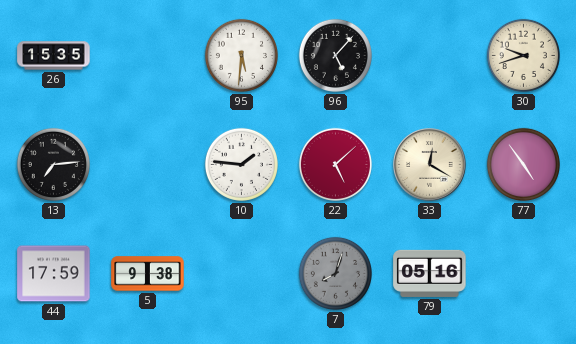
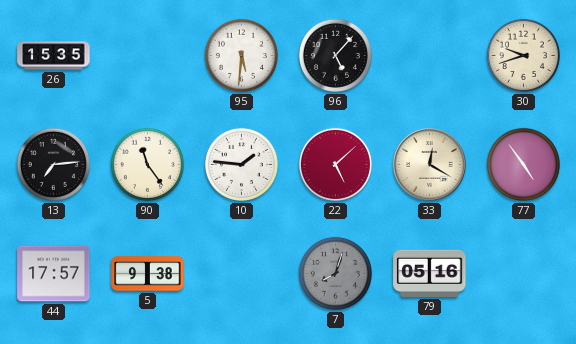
90: none -> 11:24 (147, 164)
44: 17:59 -> 17:57 (54, 274)
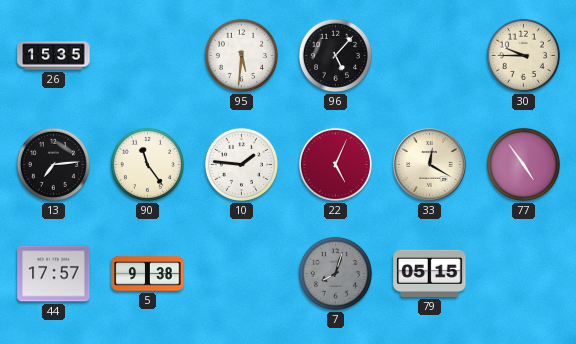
30: 9:42 -> 9:45 (523, 55)
22: 5:08 -> 5:04 (335, 164)
79: 05:16 -> 05:15 (430, 273)
